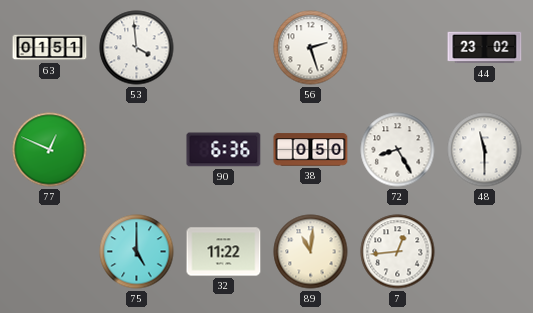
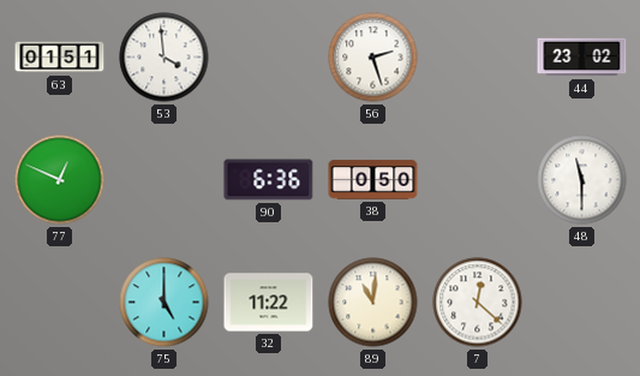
72: 8:25 -> none (398, 150)
7: 12:44 -> 12:22 (478, 303)
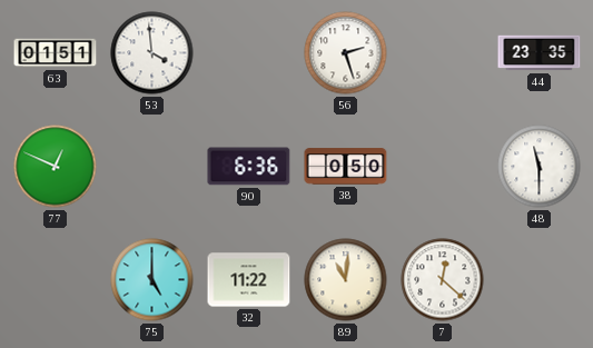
44: 23:02 -> 23:35 (540, 53)
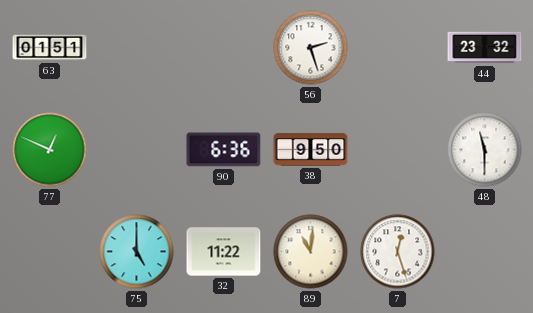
53: 3:59 -> none (152, 53)
44: 23:35 -> 23:32 (485, 48)
38: 0:50 -> 9:50 (311, 150)
7: 12:22 -> 12:27 (398, 252)
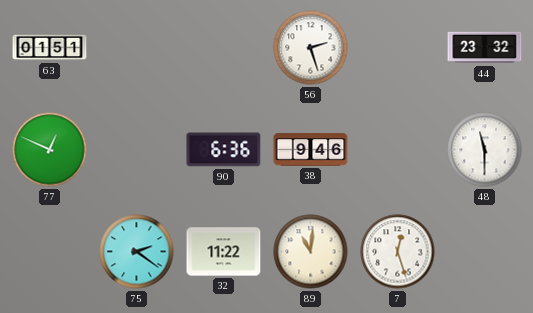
38: 9:50 -> 9:46 (311, 150)
75: 5:00 -> 2:21 (137, 252)
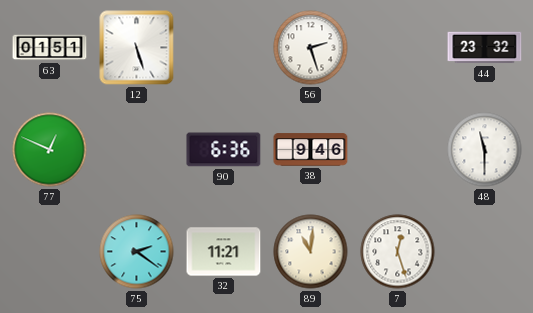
12: none -> 5:27 (137, 48)
32: 11:22 -> 11:21 (224, 252)
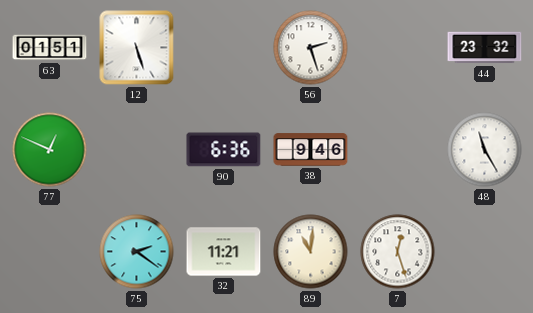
48: 11:30 -> 11:25 (485, 150)
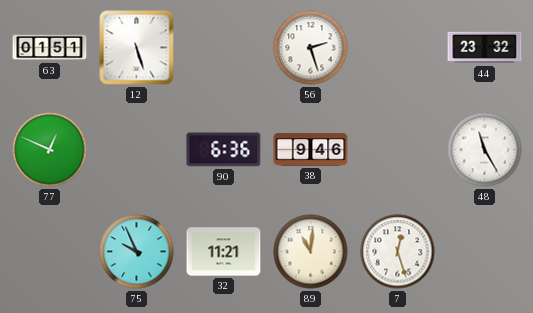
75: 2:21 -> 9:56 (137, 252)
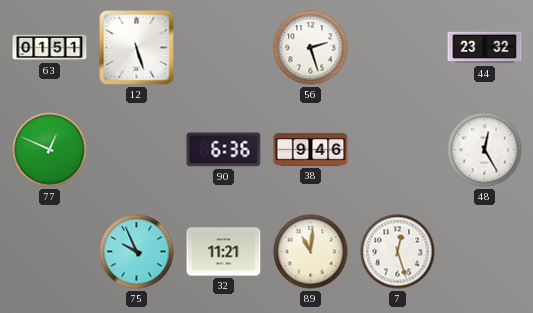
48: 11:25 -> 12:25 (485, 150)
